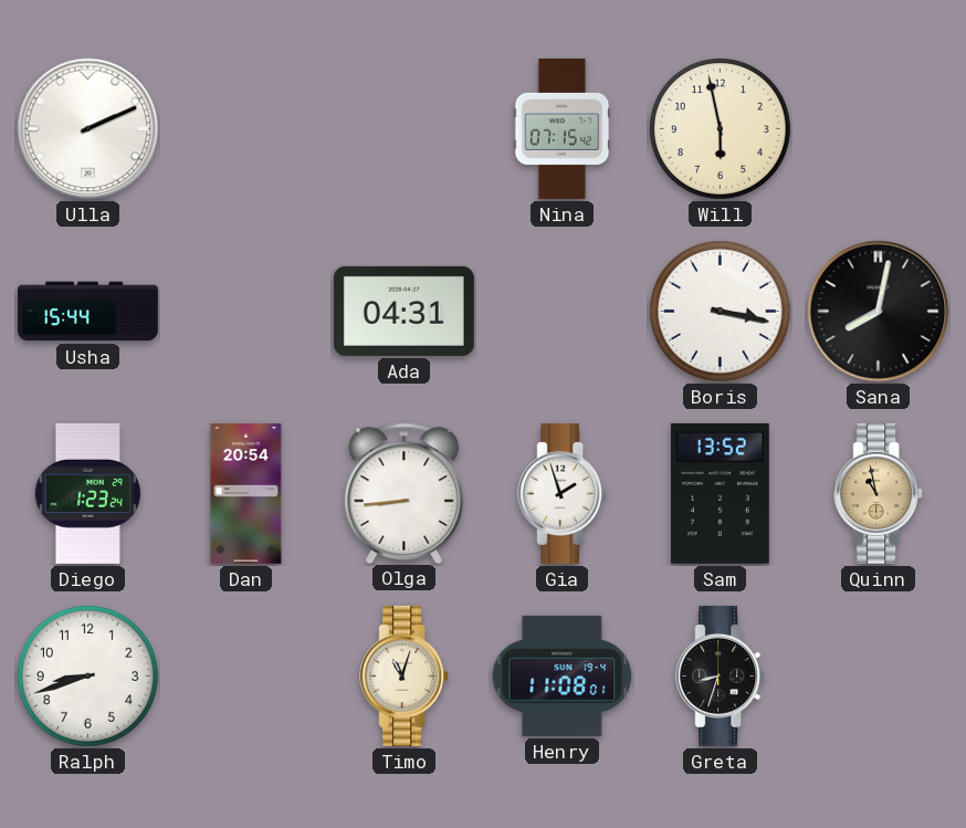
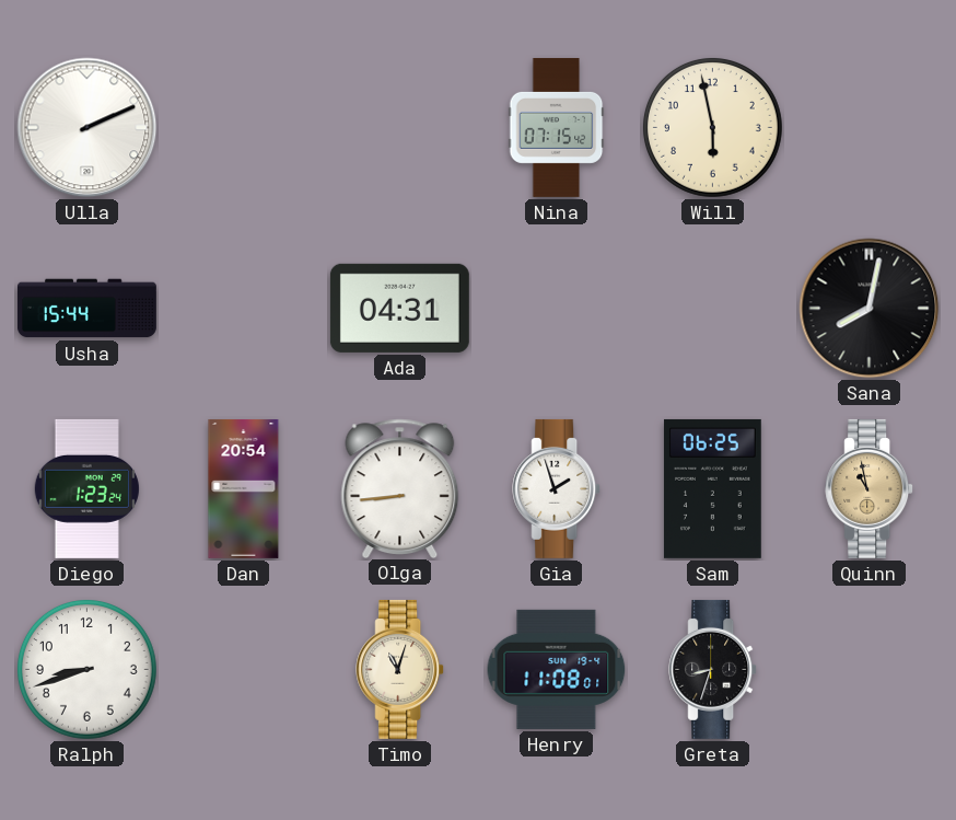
Boris: 3:17 -> none (720, 311)
Sam: 13:52 -> 06:25 (712, 488)
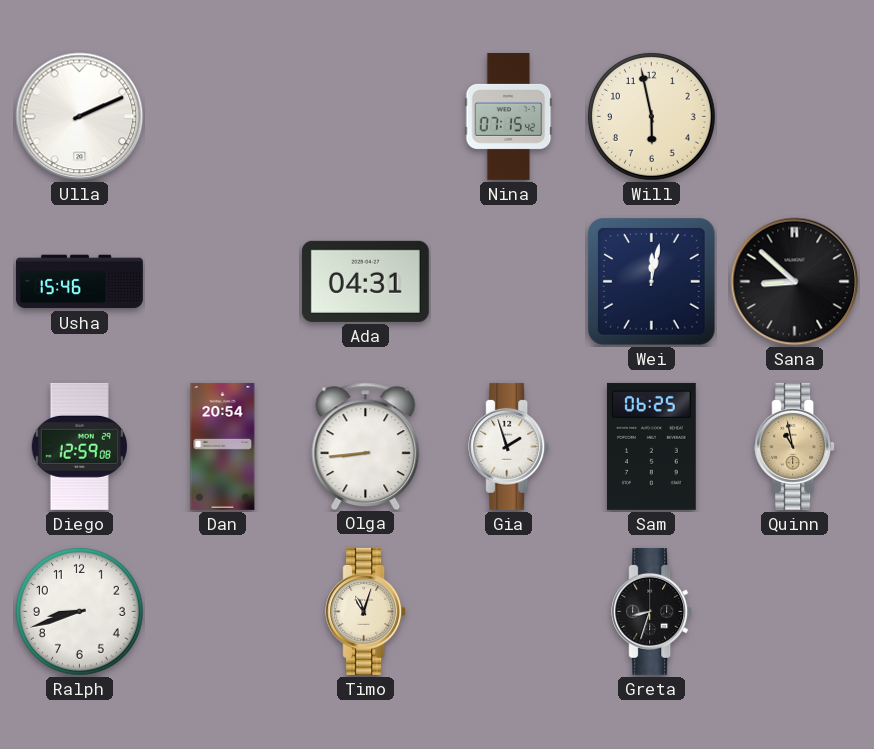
Usha: 15:44 -> 15:46 (79, 282)
Wei: none -> 12:02 (652, 282)
Sana: 8:02 -> 8:52 (795, 282)
Diego: 1:23 -> 12:59 (79, 446)
Henry: 11:08 -> none (557, 669)
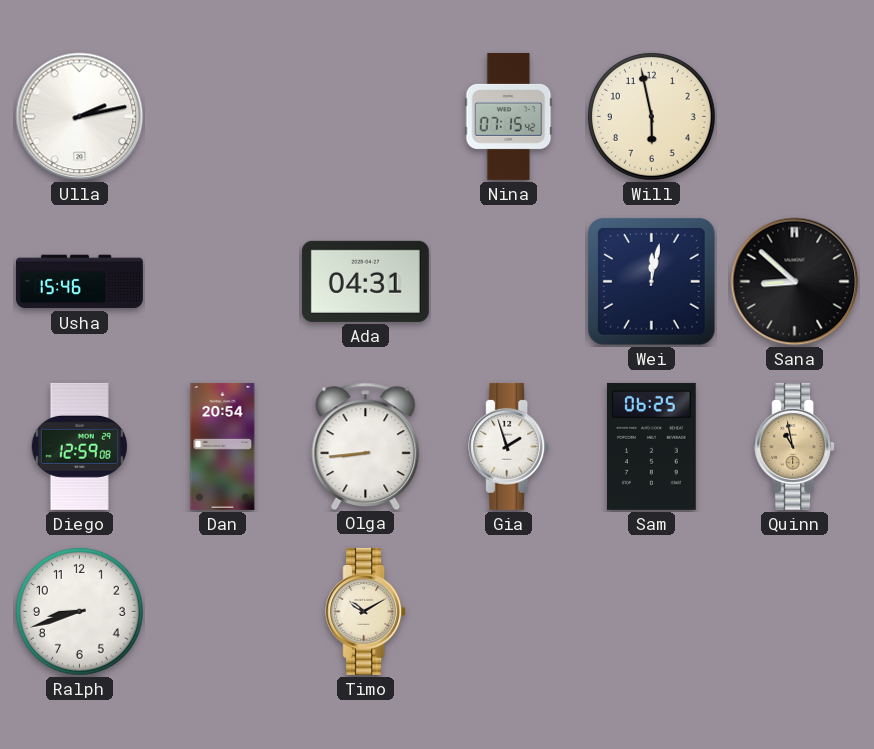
Ulla: 2:11 -> 2:13 (80, 117)
Timo: 11:03 -> 10:10 (366, 611)
Greta: 8:33 -> none (652, 611)
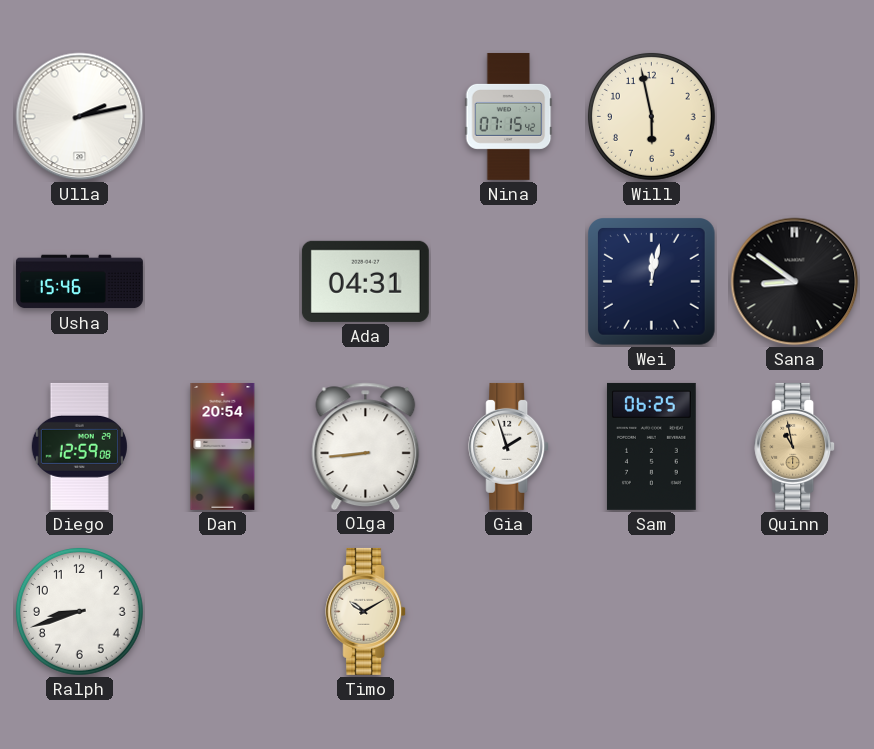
Sana: 8:52 -> 8:51 (795, 282)
